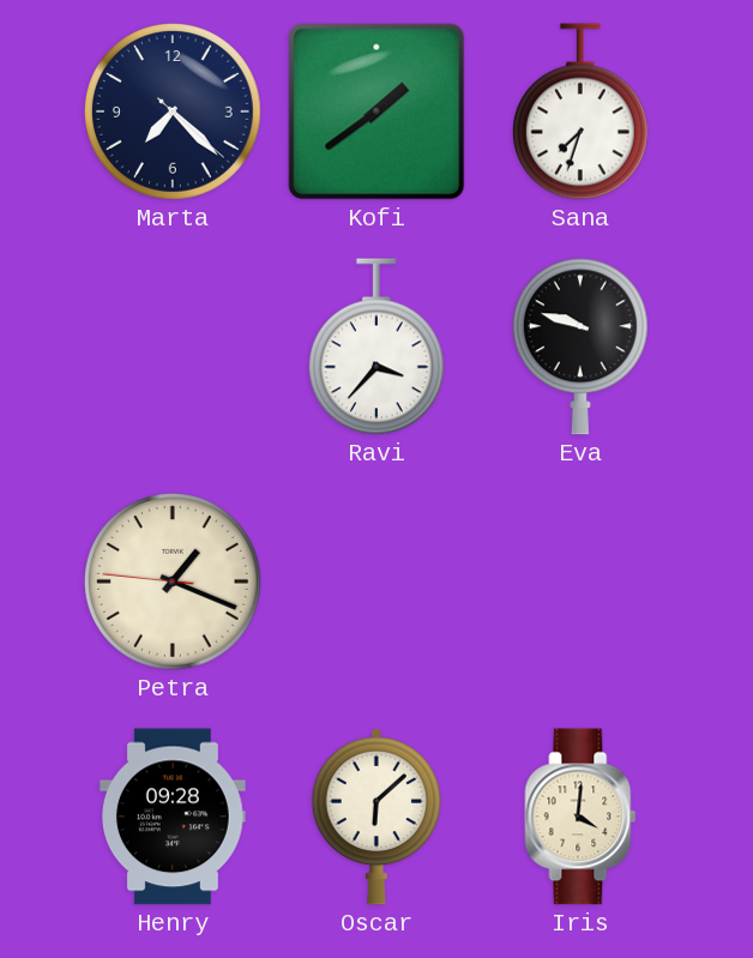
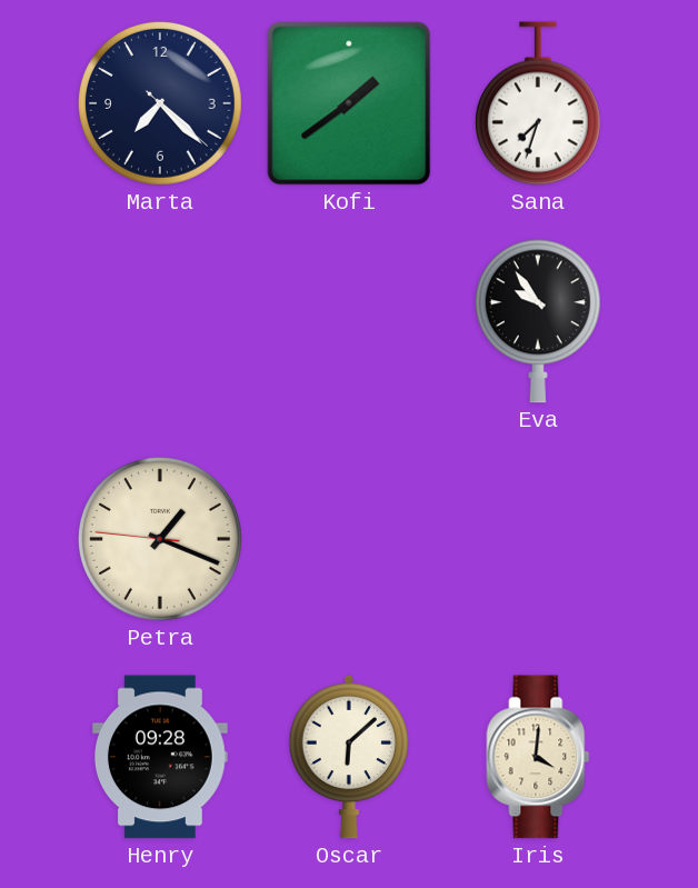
Ravi: 3:37 -> none (376, 347)
Eva: 9:48 -> 9:54 (538, 321)
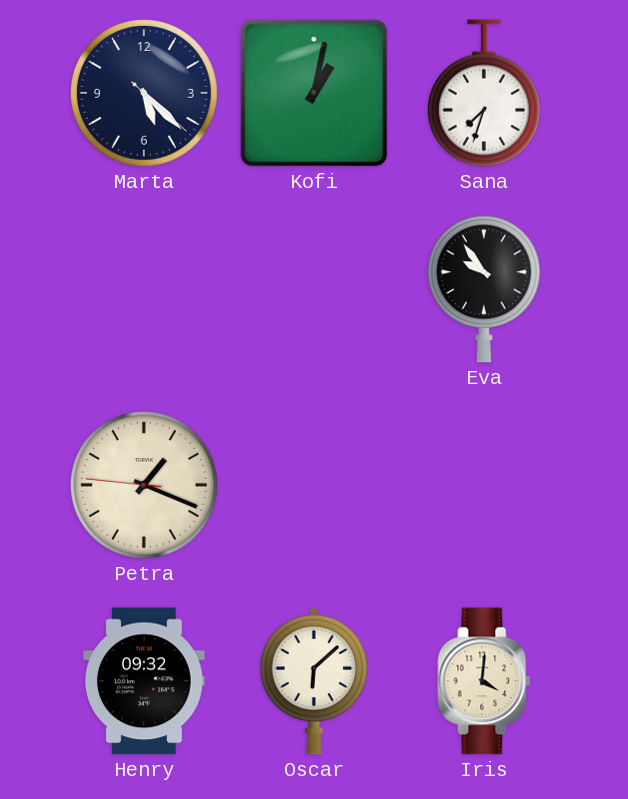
Marta: 7:22 -> 5:22 (144, 93)
Kofi: 1:39 -> 1:02 (314, 93)
Henry: 09:28 -> 09:32 (144, 681)
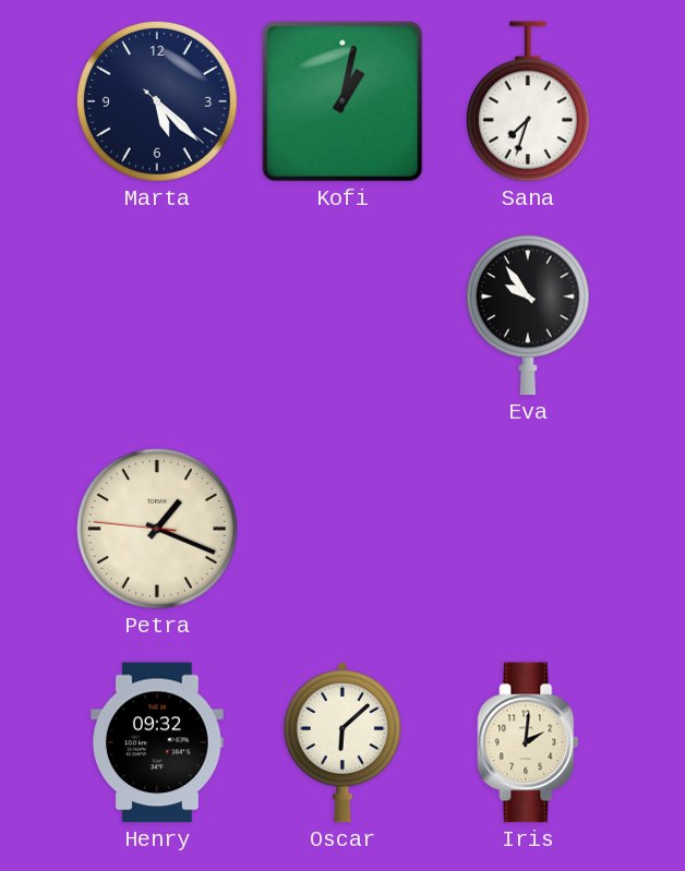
Iris: 4:01 -> 2:01 (528, 742)
